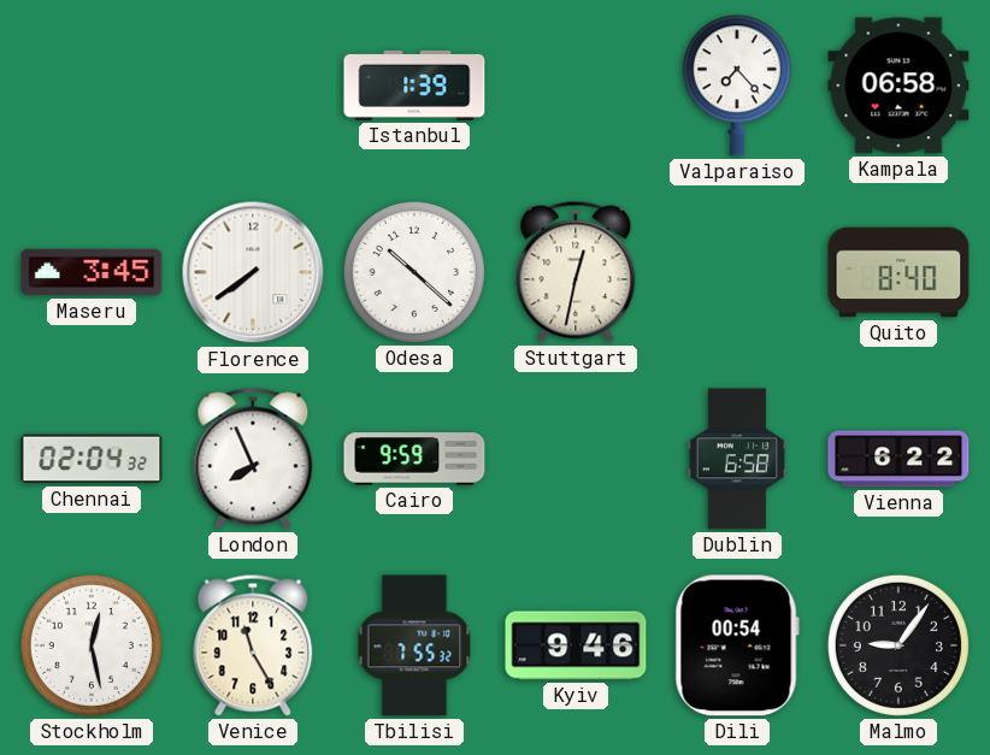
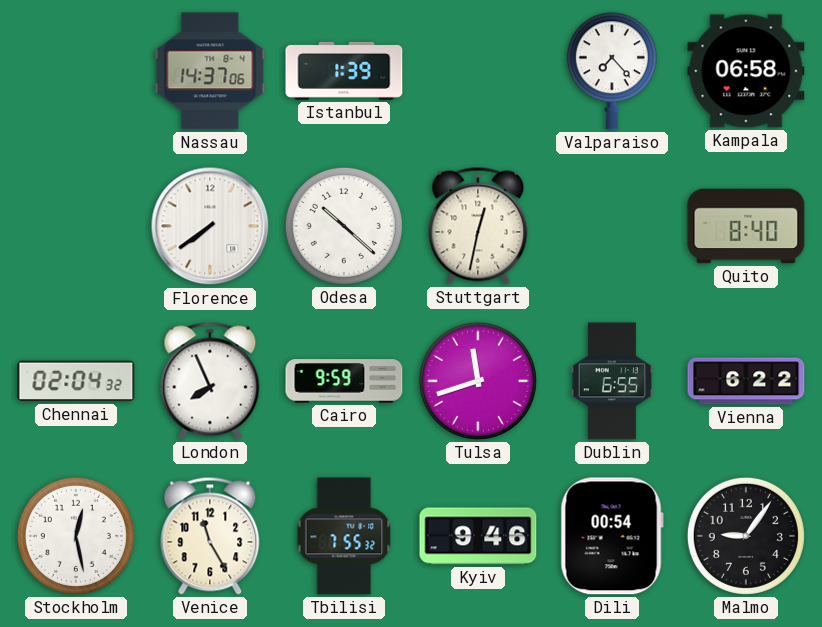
Nassau: none -> 14:37 (210, 71)
Maseru: 3:45 -> none (92, 272)
Tulsa: none -> 11:42 (478, 381)
Dublin: 6:58 -> 6:55 (612, 381)
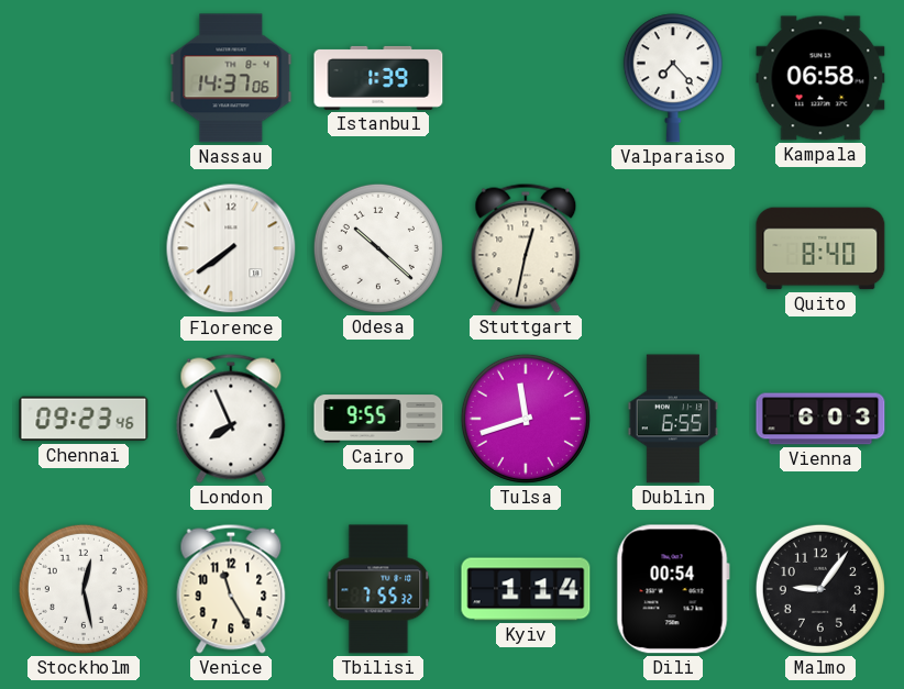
Chennai: 02:04 -> 09:23 (84, 419)
Cairo: 9:59 -> 9:55 (378, 419)
Vienna: 6:22 -> 6:03 (820, 419)
Kyiv: 9:46 -> 1:14 (526, 589)
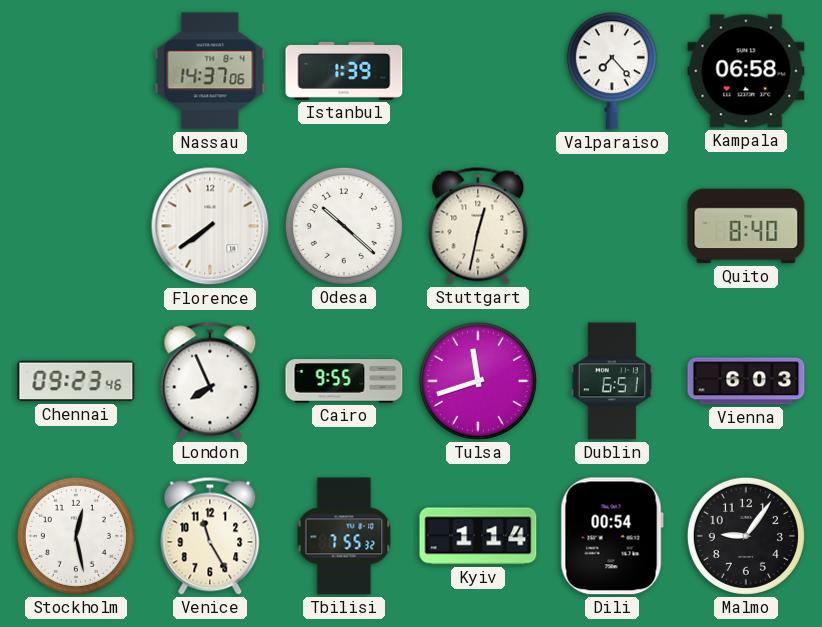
Dublin: 6:55 -> 6:51 (612, 381)
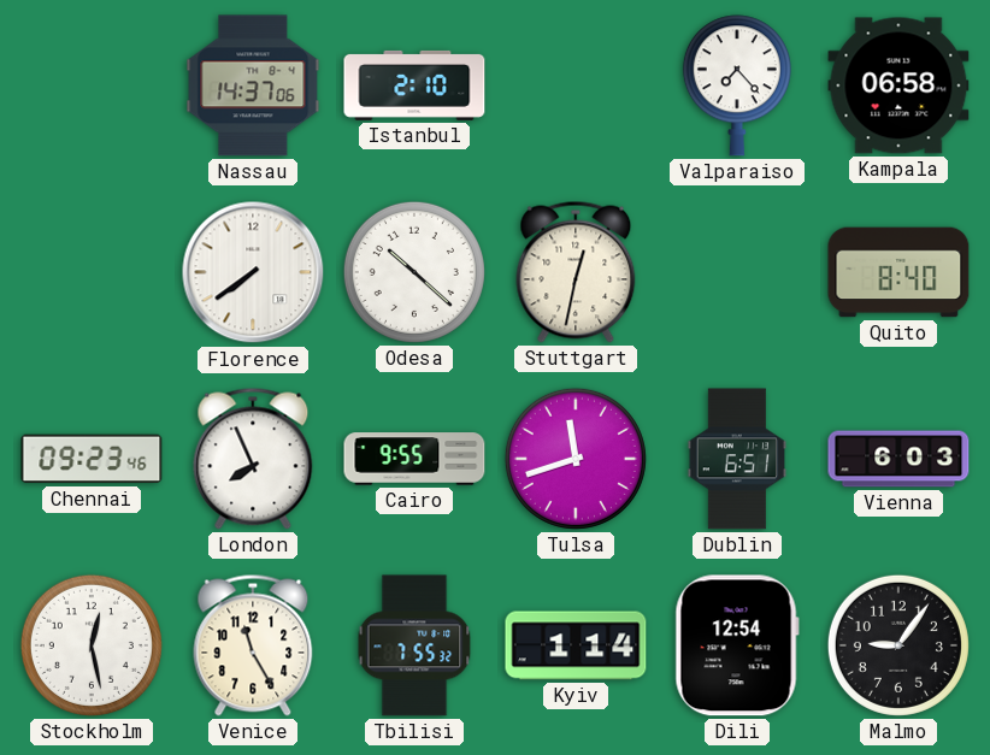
Istanbul: 1:39 -> 2:10 (414, 85)
Dili: 00:54 -> 12:54 (737, 645)
